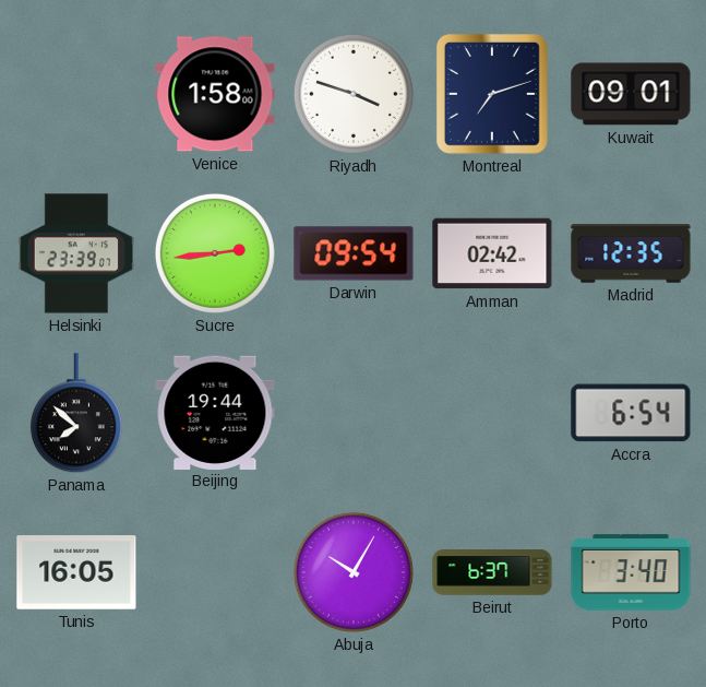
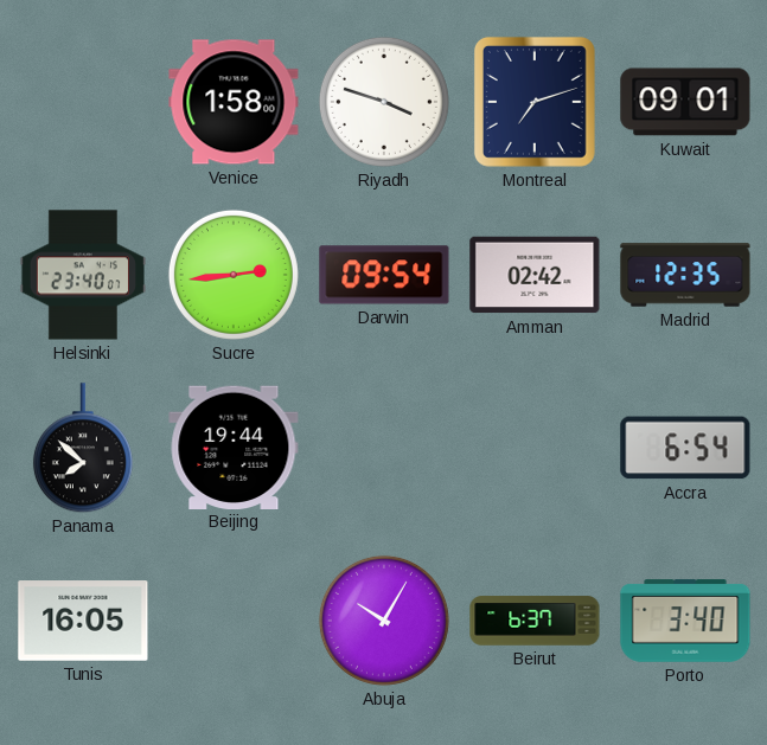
Helsinki: 23:39 -> 23:40 (82, 275)
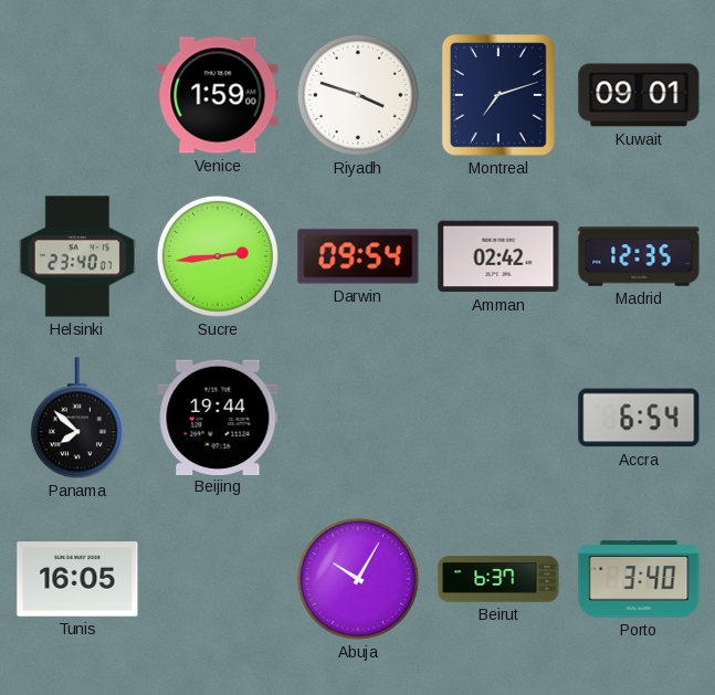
Venice: 1:58 -> 1:59 (218, 95)
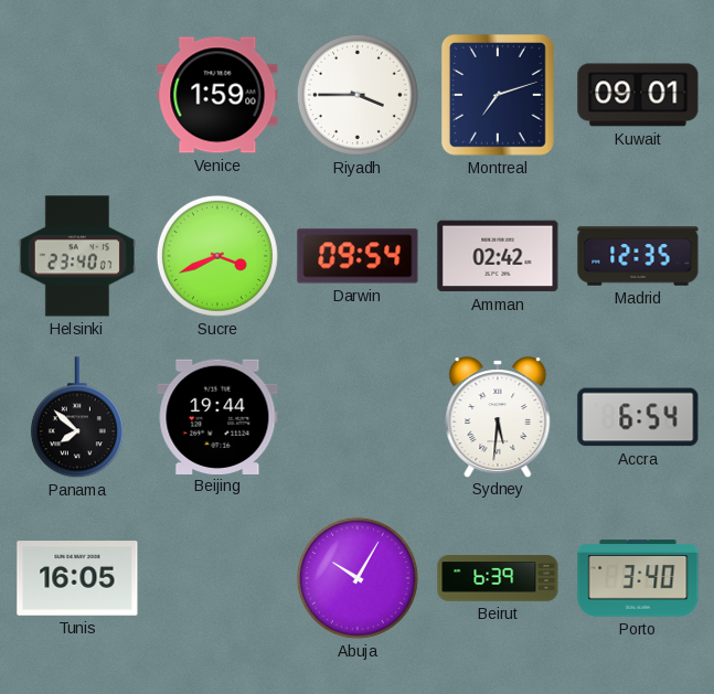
Riyadh: 3:48 -> 3:45 (358, 95)
Sucre: 2:44 -> 3:41 (217, 256)
Sydney: none -> 5:31 (498, 417)
Beirut: 6:37 -> 6:39 (498, 578)
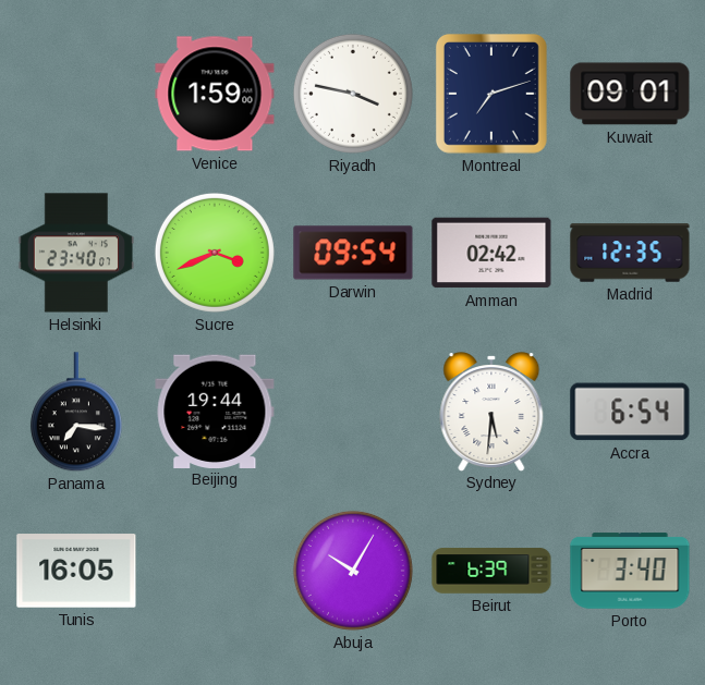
Riyadh: 3:45 -> 3:47 (353, 94)
Panama: 7:52 -> 7:16 (76, 413)
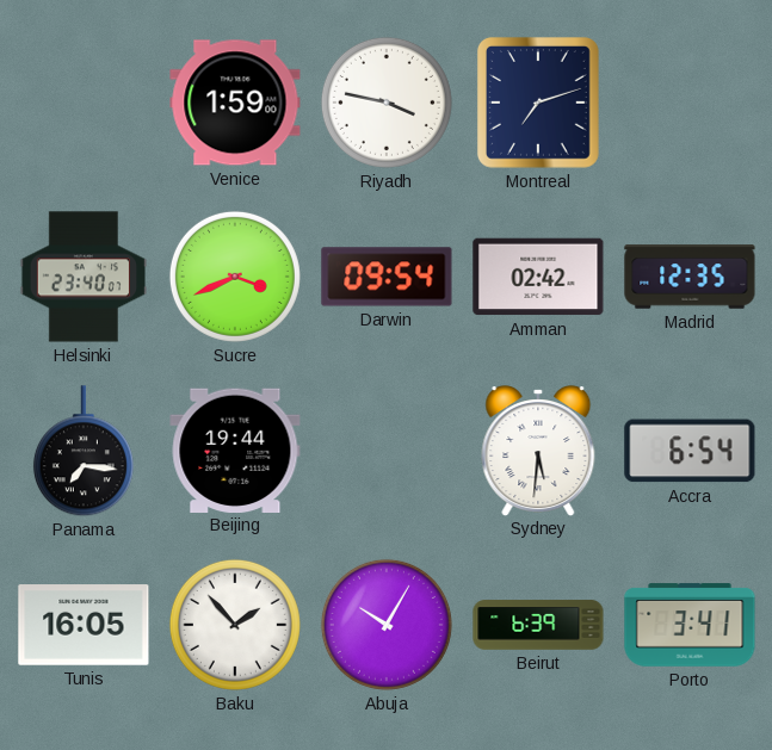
Kuwait: 09:01 -> none (630, 94)
Baku: none -> 1:53 (235, 625)
Porto: 3:40 -> 3:41 (690, 625)
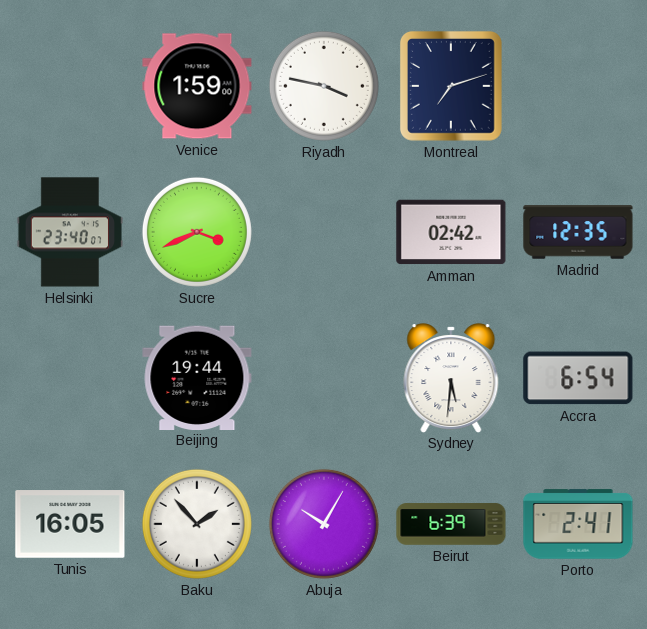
Darwin: 09:54 -> none (387, 277)
Panama: 7:16 -> none (84, 452)
Porto: 3:41 -> 2:41 (578, 524)
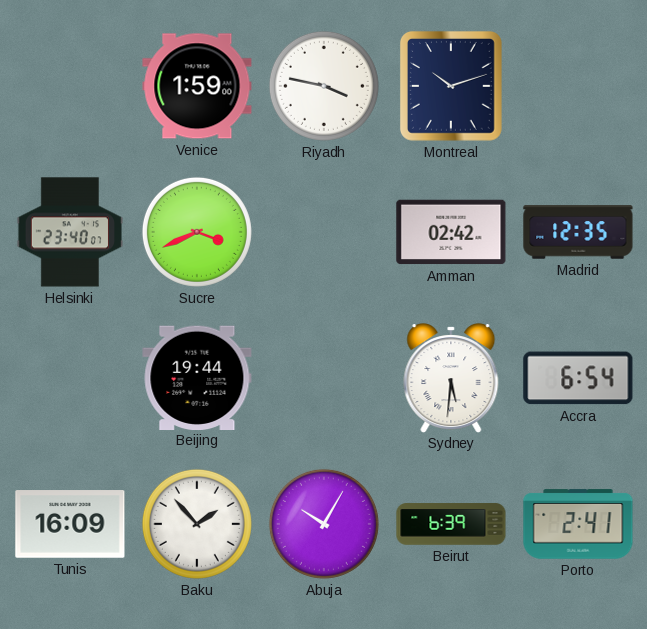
Montreal: 7:12 -> 10:12 (451, 86)
Tunis: 16:05 -> 16:09 (70, 524)
